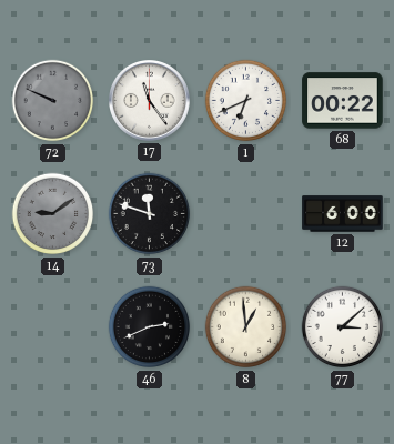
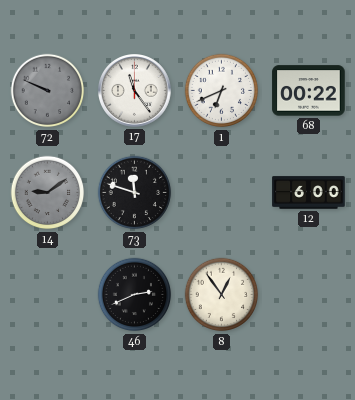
8: 12:59 -> 12:54 (222, 295)
77: 3:08 -> none (343, 327)
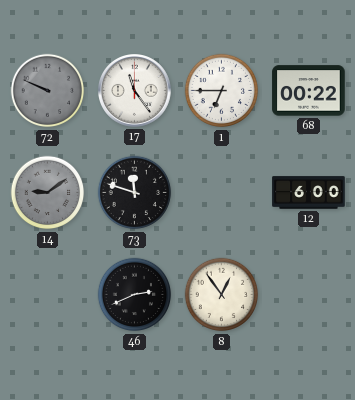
1: 6:41 -> 6:45 (222, 91)
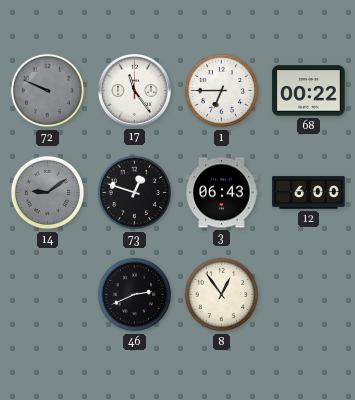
73: 11:48 -> 12:48 (135, 193)
3: none -> 06:43 (222, 193)
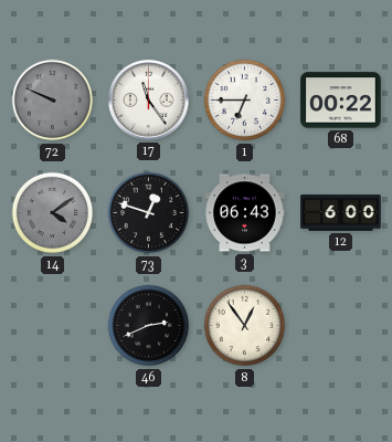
14: 9:09 -> 4:09 (53, 213)
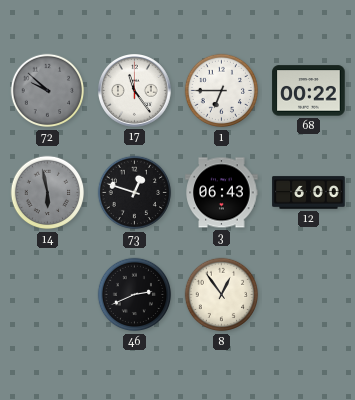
72: 9:49 -> 9:52 (48, 91)
14: 4:09 -> 5:58 (48, 193)
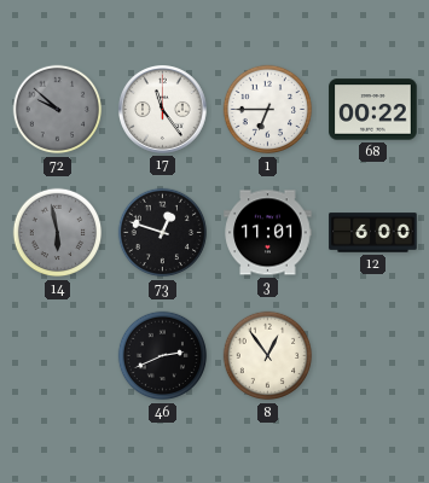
3: 06:43 -> 11:01 (268, 233)
